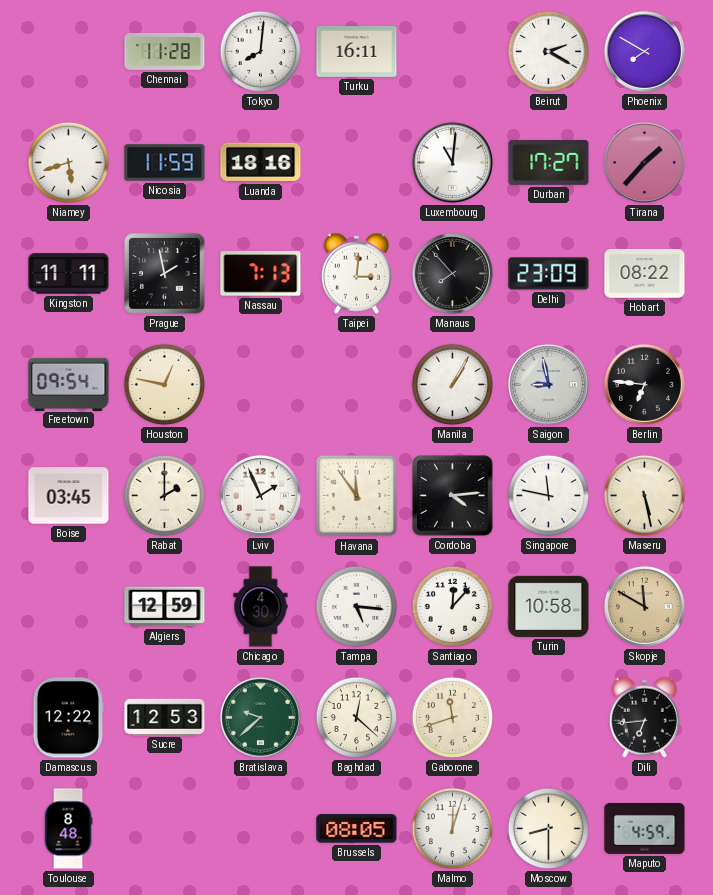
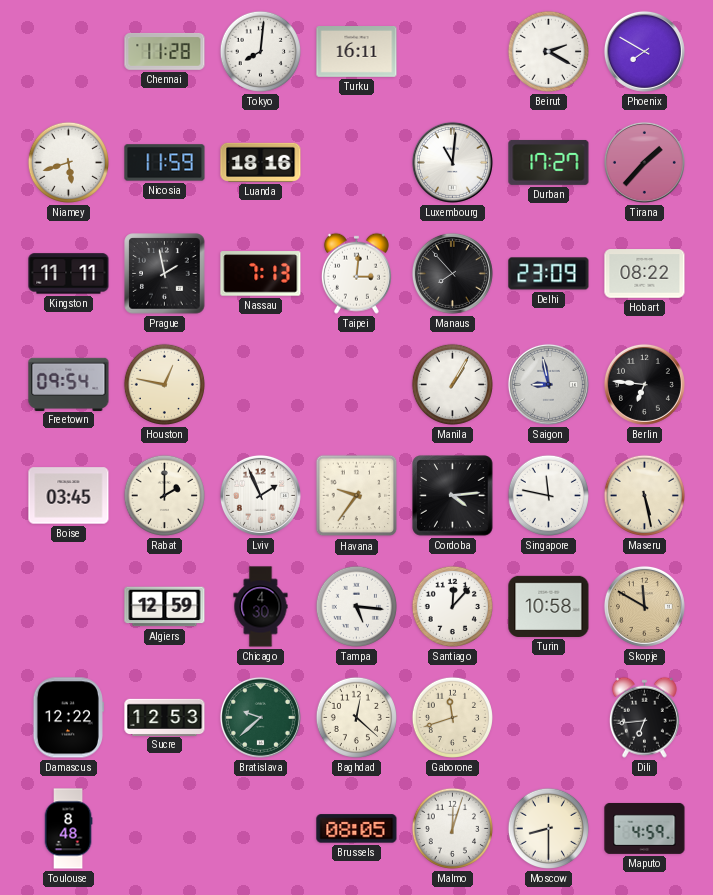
Havana: 11:54 -> 9:36 (357, 496)
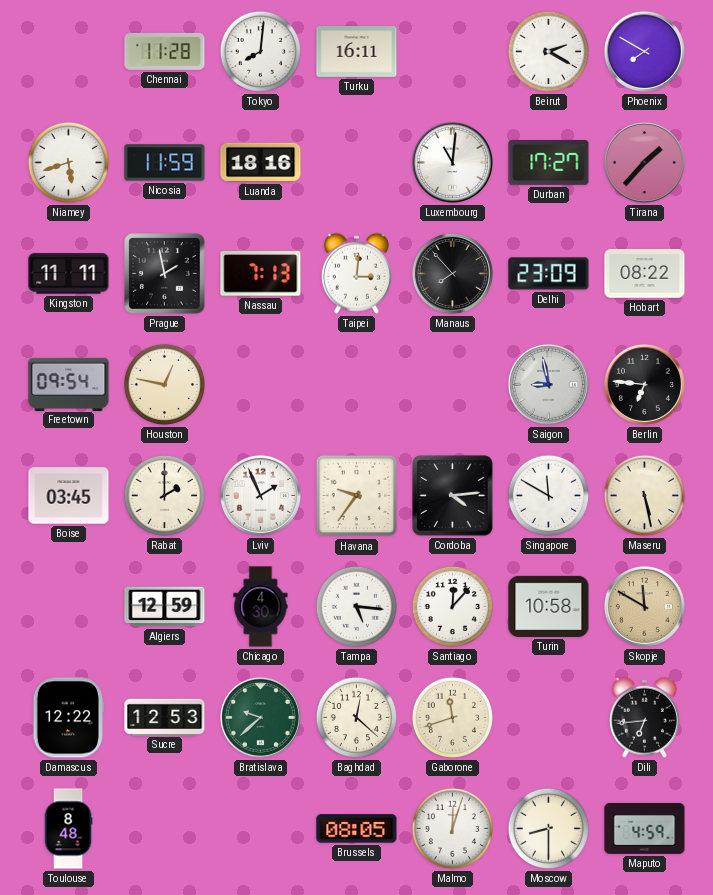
Manila: 1:05 -> none (452, 384)
Singapore: 11:47 -> 11:50 (548, 495)
